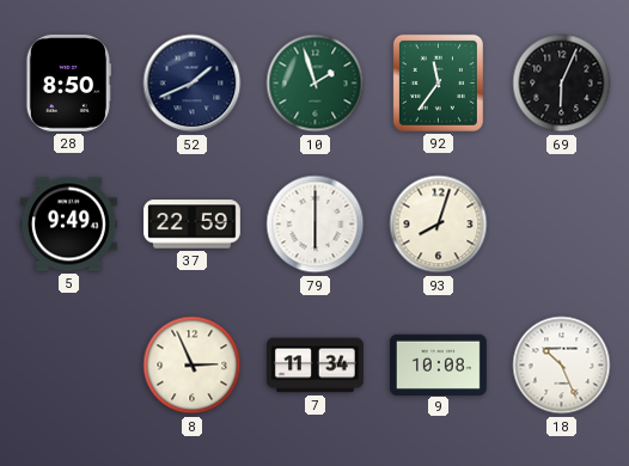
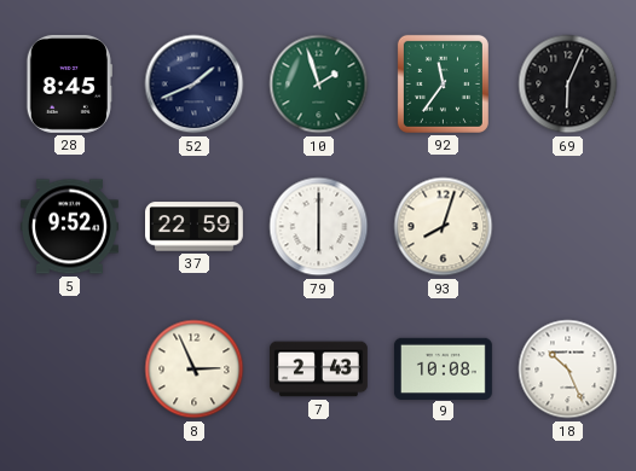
28: 8:50 -> 8:45 (69, 83)
5: 9:49 -> 9:52 (70, 227)
7: 11:34 -> 2:43 (319, 370)
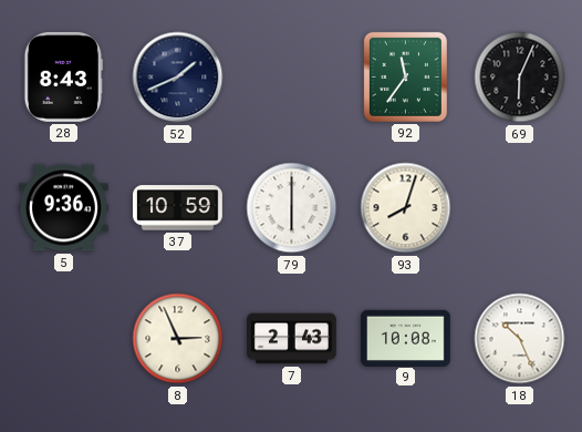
28: 8:45 -> 8:43 (63, 76)
10: 1:57 -> none (319, 85)
5: 9:52 -> 9:36 (64, 208)
37: 22:59 -> 10:59 (178, 208)
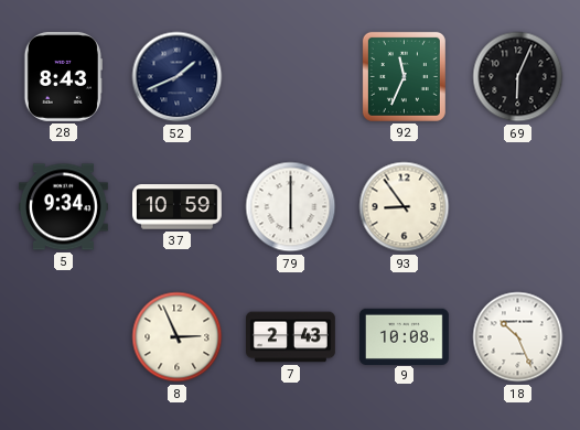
92: 11:36 -> 11:34 (404, 76)
5: 9:36 -> 9:34 (64, 207)
93: 8:03 -> 8:54 (405, 207)
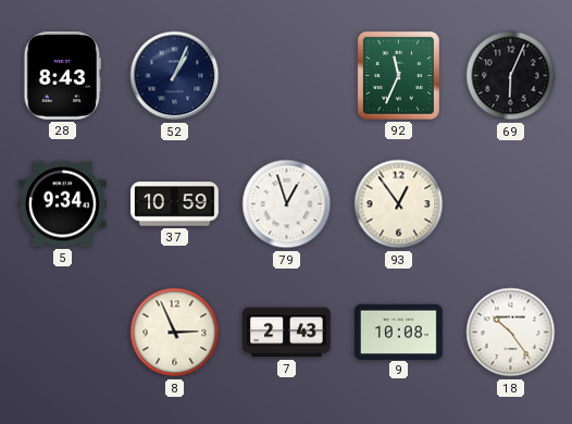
52: 1:41 -> 1:04 (175, 76)
79: 6:00 -> 12:57 (287, 204)
93: 8:54 -> 12:54 (399, 204)
18: 10:26 -> 10:24 (511, 333)
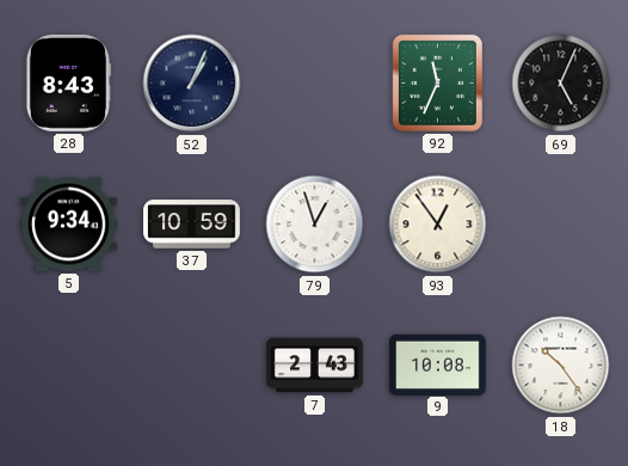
69: 6:04 -> 5:04 (561, 84)
8: 2:56 -> none (175, 333)
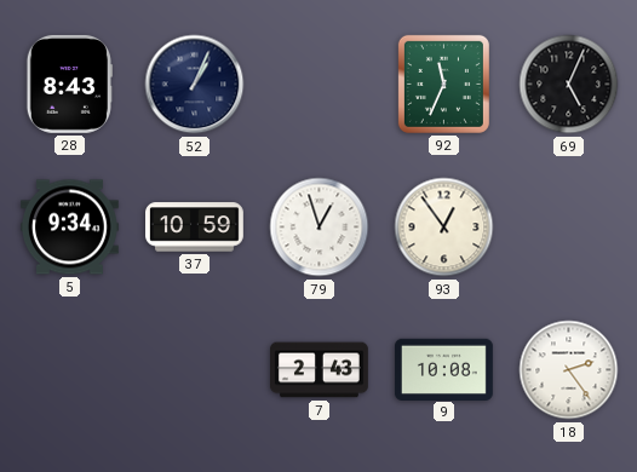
18: 10:24 -> 2:24 (569, 370)
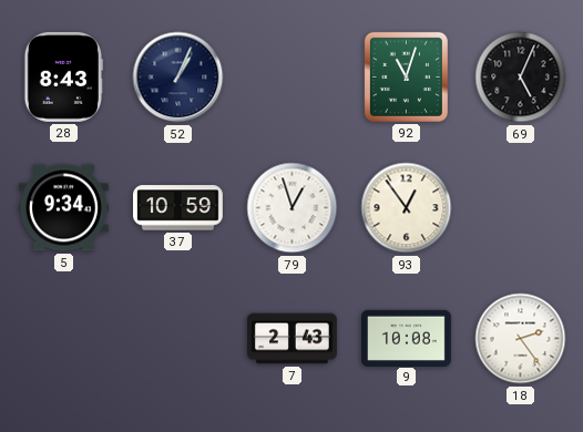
92: 11:34 -> 11:03 (406, 76)
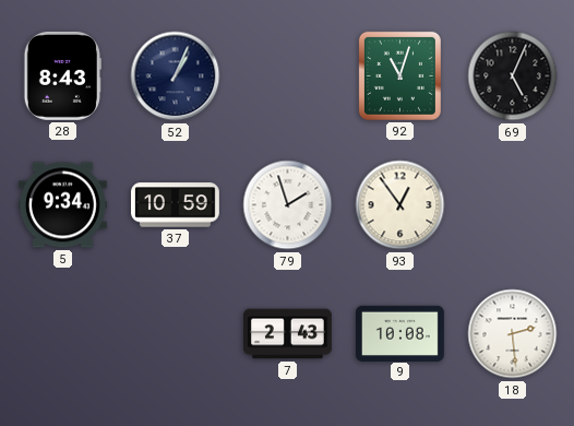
79: 12:57 -> 1:57 (288, 205)
18: 2:24 -> 2:29 (513, 334)
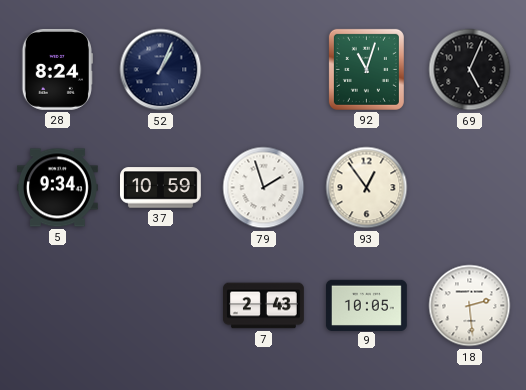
28: 8:43 -> 8:24 (57, 69)
9: 10:08 -> 10:05 (366, 305)
